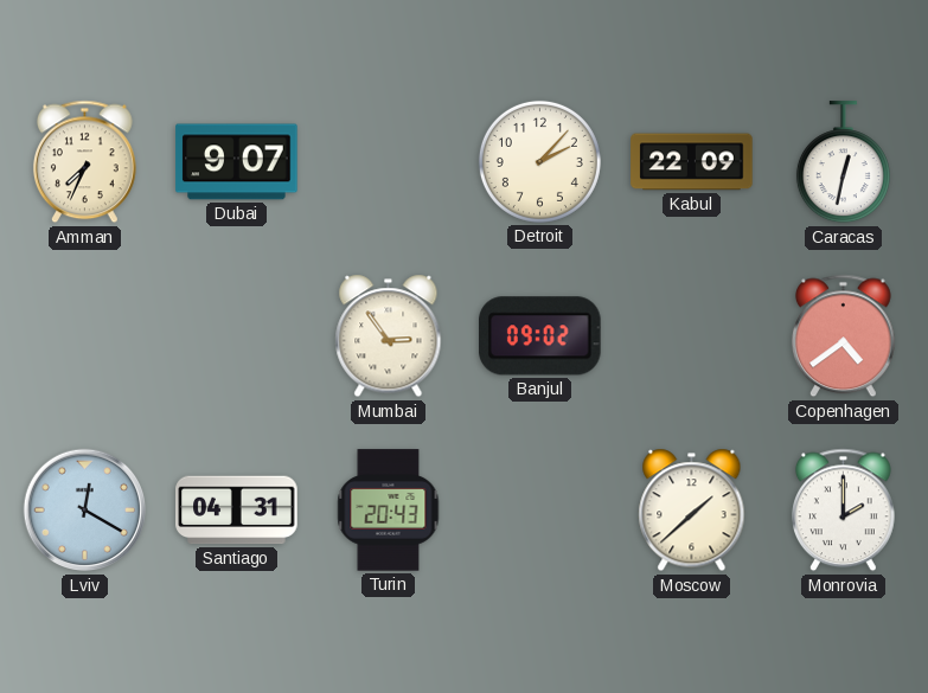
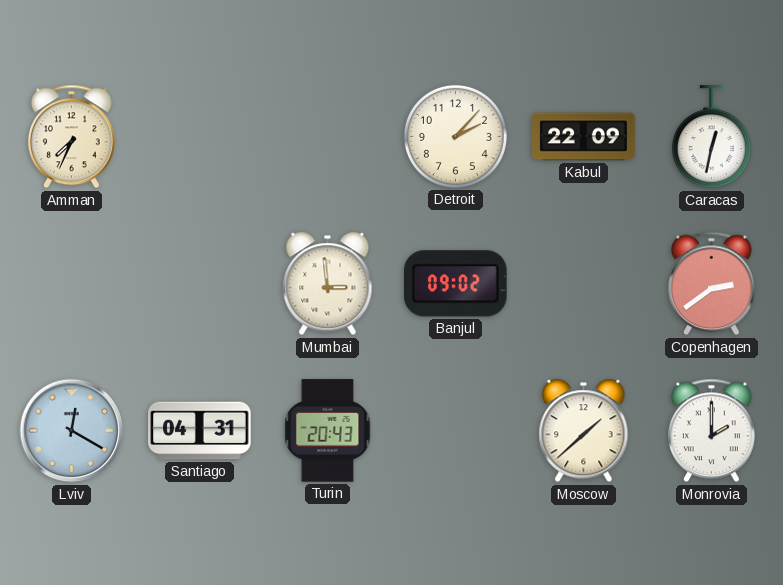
Dubai: 9:07 -> none (237, 162)
Mumbai: 2:54 -> 2:59 (328, 284)
Copenhagen: 4:39 -> 2:39 (711, 284)
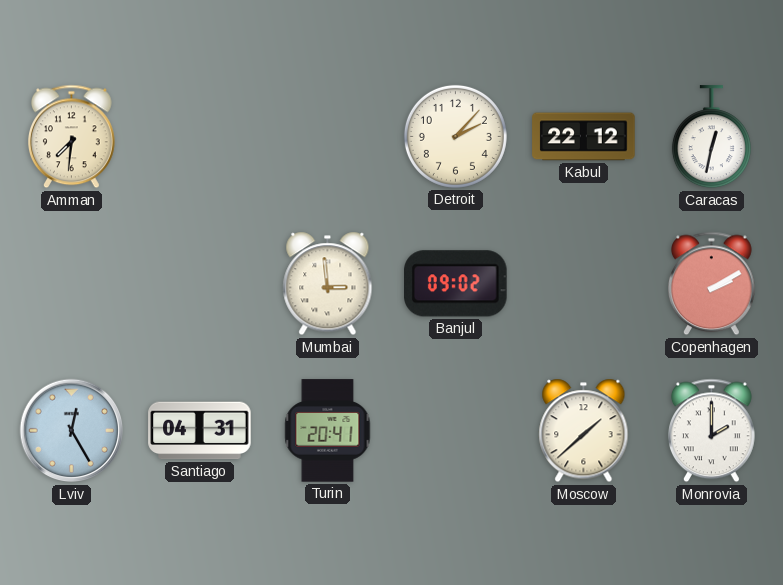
Amman: 7:34 -> 7:31 (71, 137)
Kabul: 22:09 -> 22:12 (584, 137)
Copenhagen: 2:39 -> 2:10 (711, 284)
Lviv: 12:20 -> 12:25 (72, 431)
Turin: 20:43 -> 20:41 (328, 431)
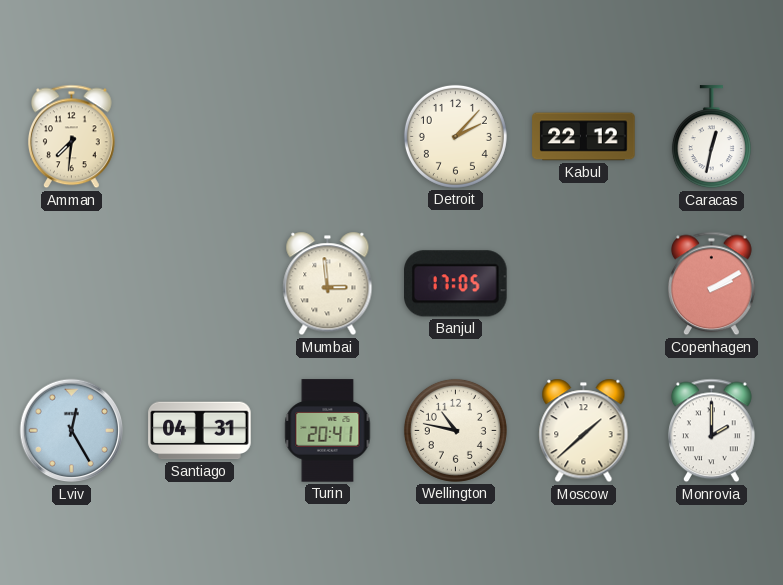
Banjul: 09:02 -> 17:05 (456, 284)
Wellington: none -> 10:47 (455, 430)
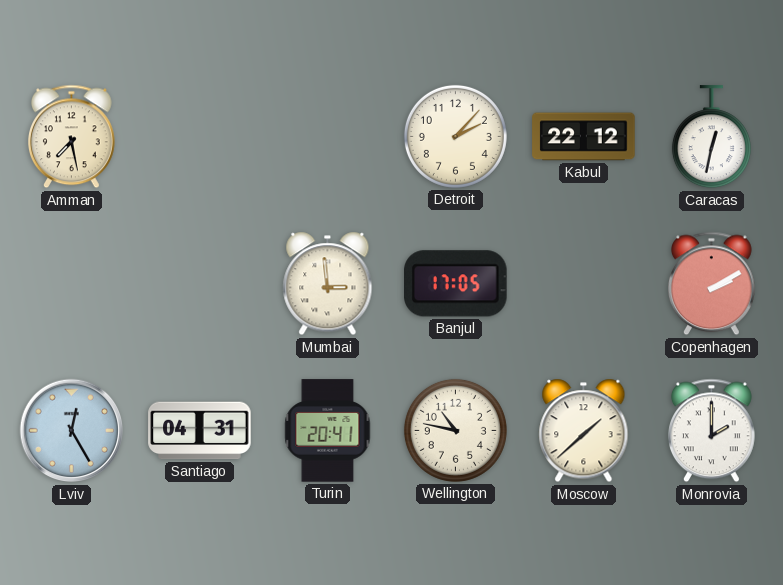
Amman: 7:31 -> 7:28 (71, 137)
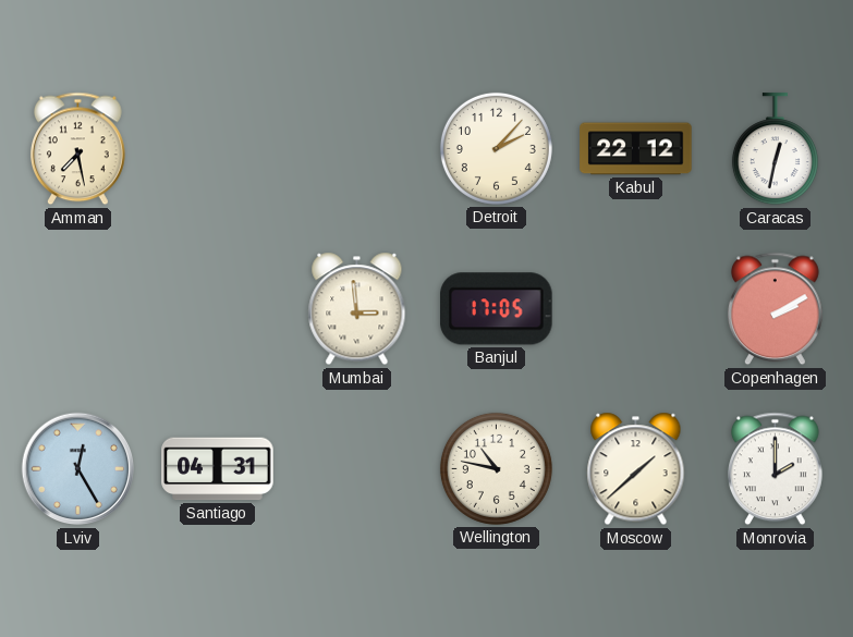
Turin: 20:41 -> none (328, 431)
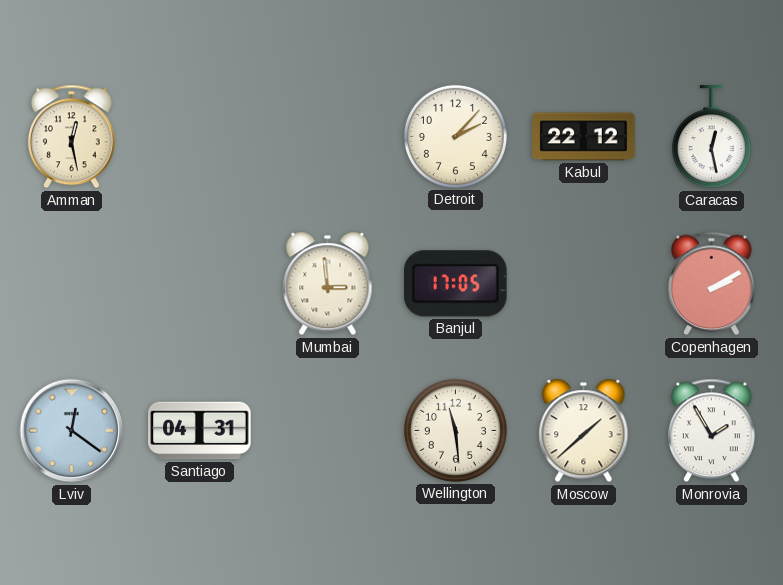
Amman: 7:28 -> 12:28 (71, 137)
Caracas: 12:32 -> 12:28 (711, 137)
Lviv: 12:25 -> 12:21 (72, 431)
Wellington: 10:47 -> 11:29 (455, 430)
Monrovia: 2:00 -> 1:55 (711, 431)
